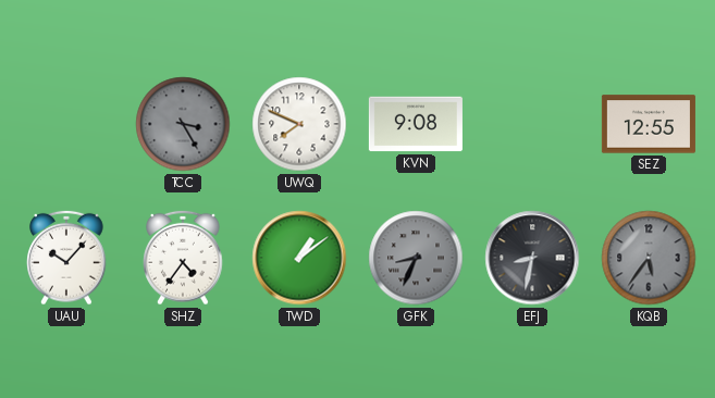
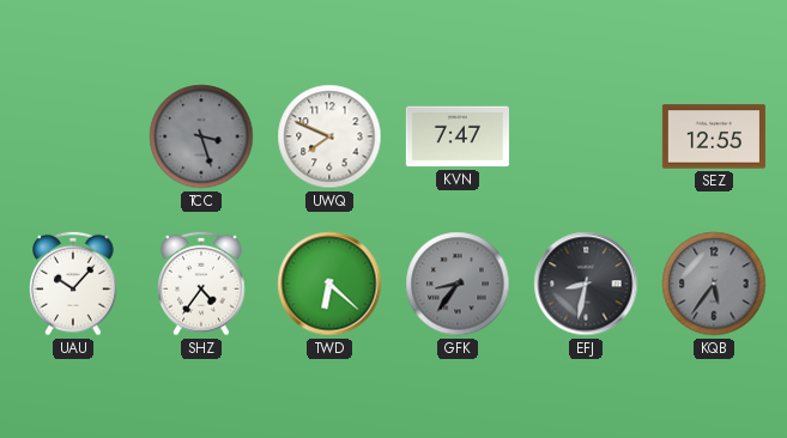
TCC: 3:25 -> 3:27 (201, 136)
KVN: 9:08 -> 7:47 (458, 136)
TWD: 1:09 -> 6:22 (329, 284)
GFK: 8:34 -> 8:36 (458, 284)
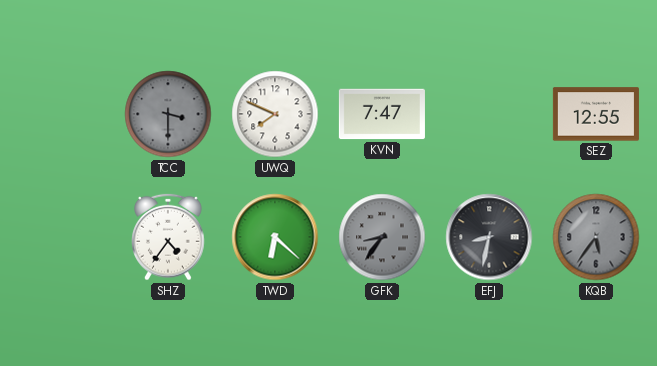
TCC: 3:27 -> 3:30 (168, 114)
UAU: 10:07 -> none (73, 284)
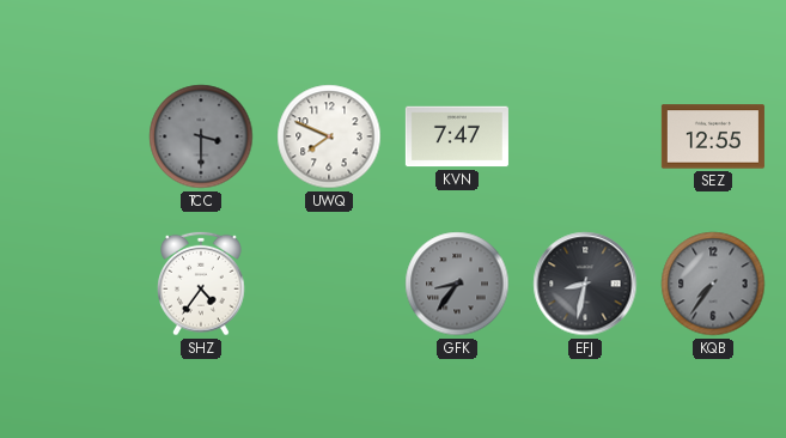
TWD: 6:22 -> none (275, 237)
KQB: 5:36 -> 7:36 (713, 284)
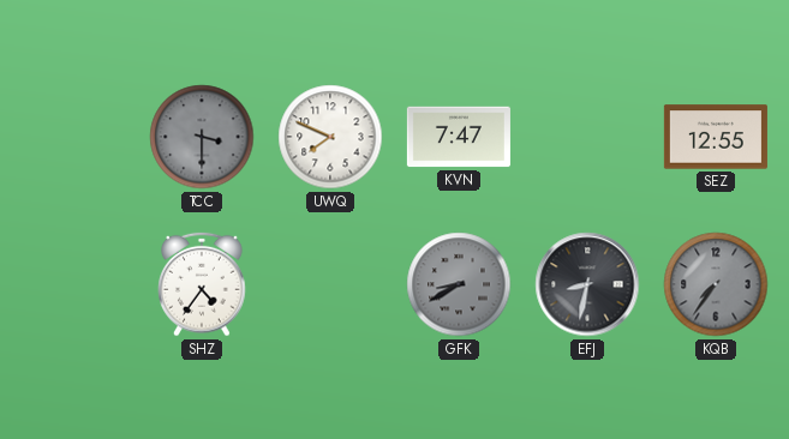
GFK: 8:36 -> 8:40 (459, 284)
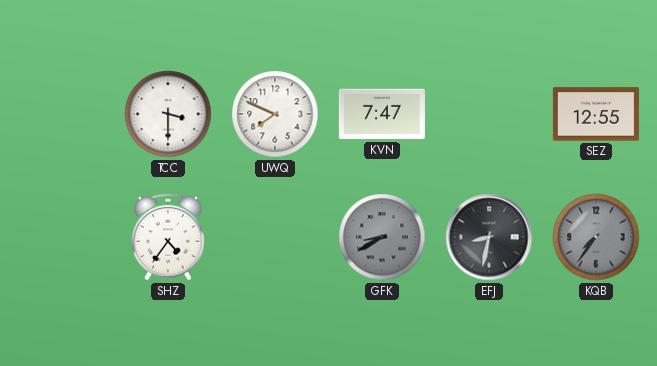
TCC dial: grey -> white (168, 114)
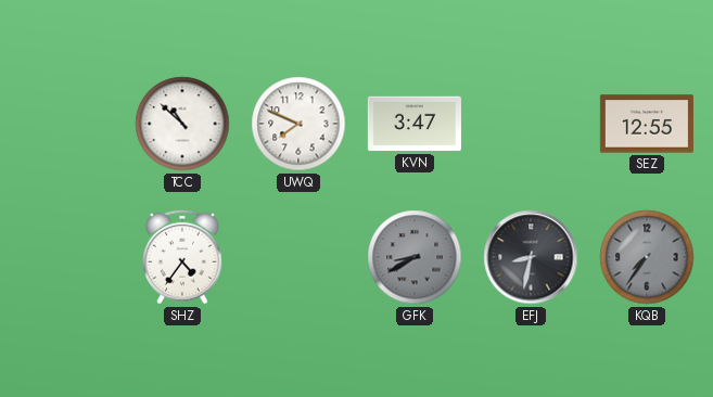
TCC: 3:30 -> 10:52 (182, 124)
KVN: 7:47 -> 3:47 (415, 124)
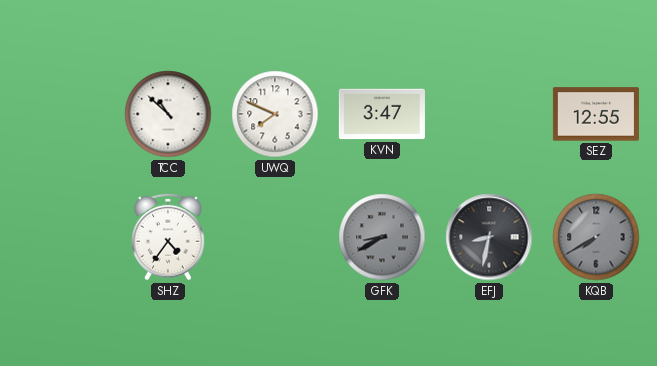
KQB: 7:36 -> 7:40 (596, 237)
